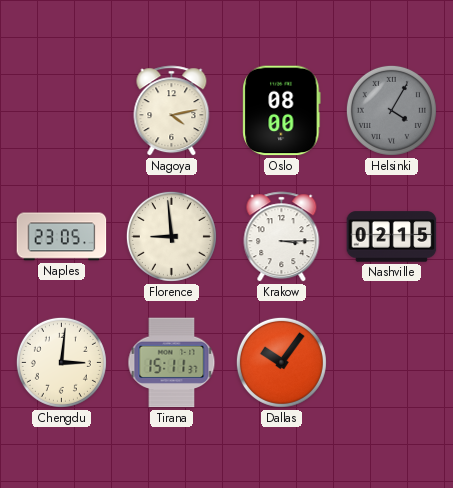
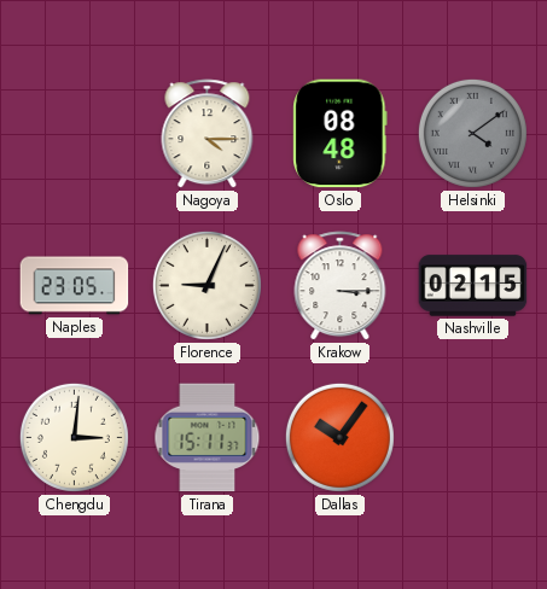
Nagoya: 4:13 -> 4:15 (208, 134)
Oslo: 08:00 -> 08:48 (341, 134)
Helsinki: 4:05 -> 4:09 (472, 133)
Florence: 8:59 -> 9:04 (206, 285)
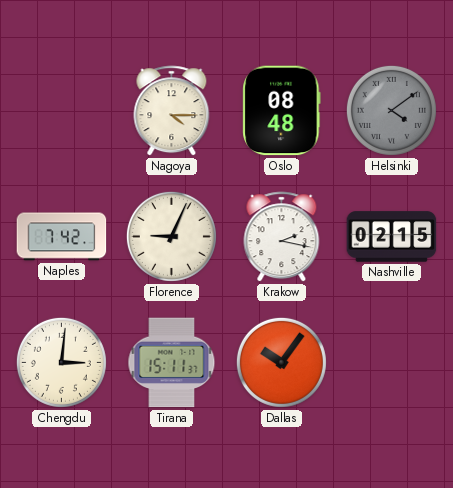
Naples: 23:05 -> 7:42 (62, 237)
Krakow: 3:15 -> 2:17 (282, 237)
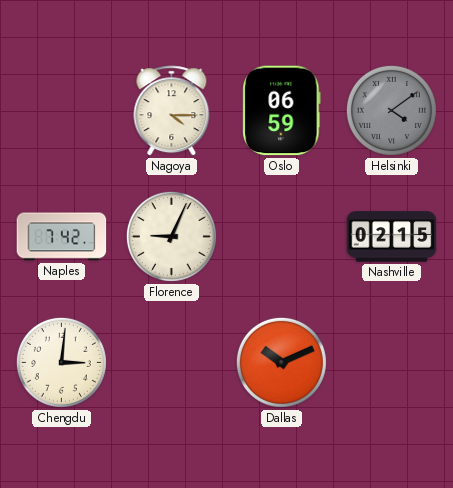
Oslo: 08:48 -> 06:59 (282, 111)
Krakow: 2:17 -> none (282, 237)
Tirana: 15:11 -> none (172, 363)
Dallas: 10:06 -> 10:11 (281, 362)
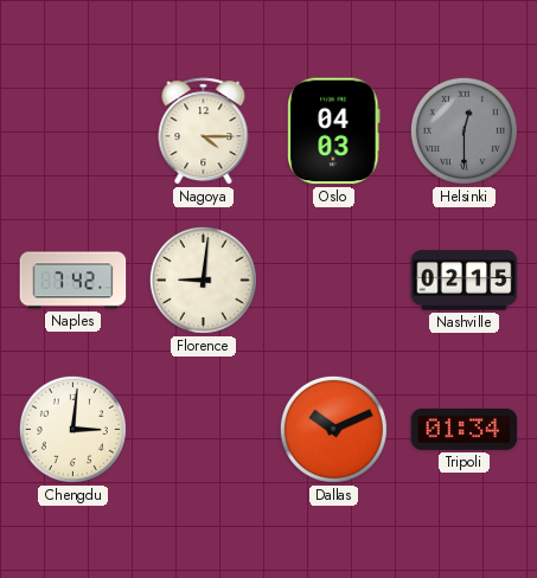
Oslo: 06:59 -> 04:03 (334, 131)
Helsinki: 4:09 -> 12:30 (464, 130)
Florence: 9:04 -> 9:01 (203, 280)
Tripoli: none -> 01:34 (465, 429)
